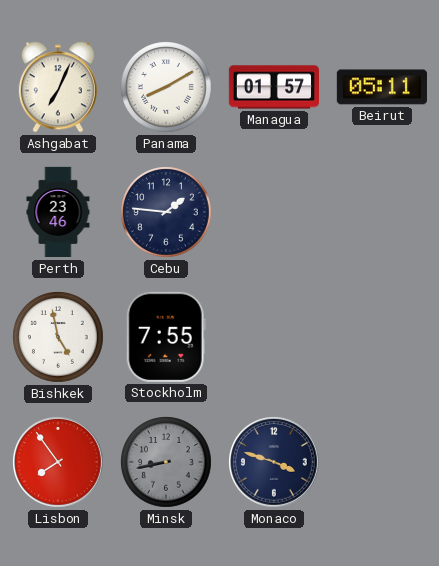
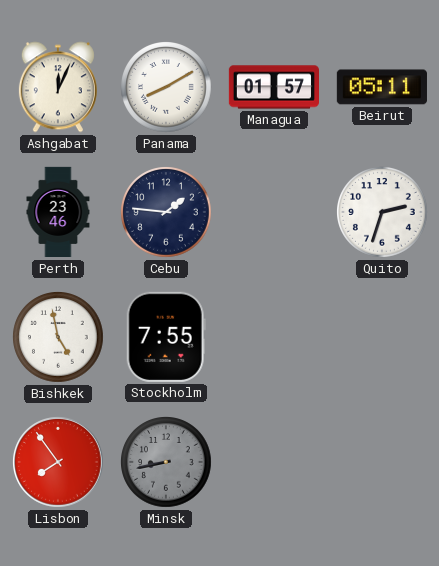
Ashgabat: 7:04 -> 12:04 (58, 87)
Quito: none -> 2:33 (382, 212)
Monaco: 3:48 -> none (275, 463)
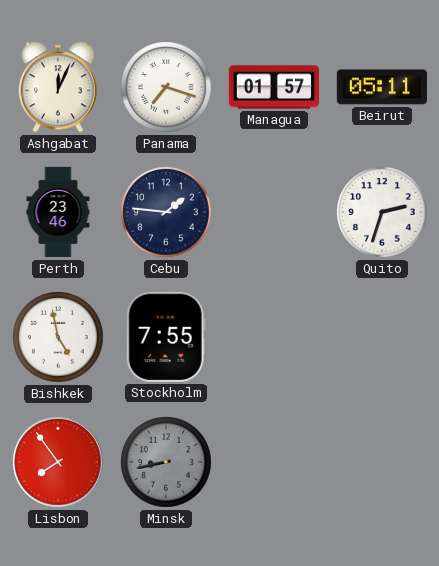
Panama: 8:10 -> 7:18 (166, 87)
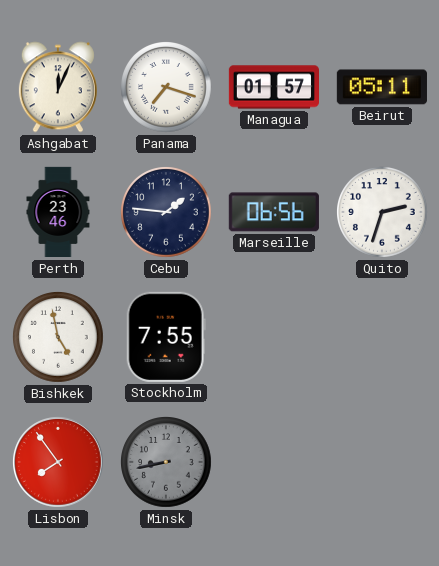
Marseille: none -> 06:56 (274, 212)
